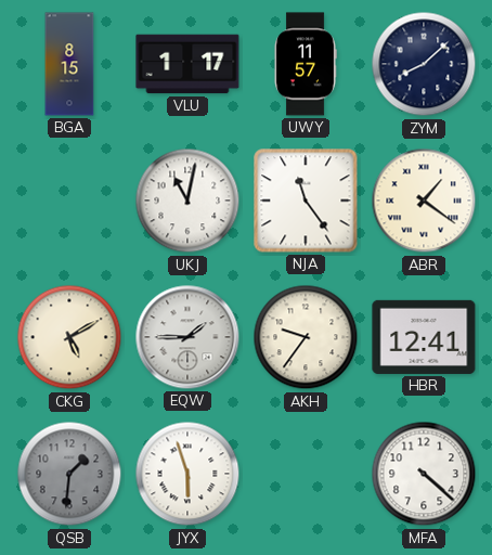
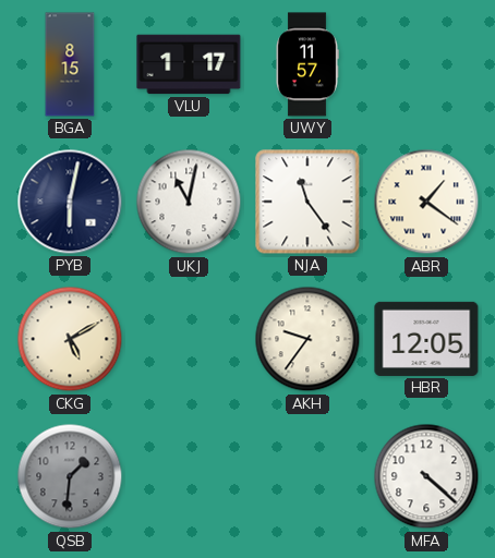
ZYM: 8:08 -> none (424, 64)
PYB: none -> 6:02 (70, 202)
EQW: 1:45 -> none (187, 337)
HBR: 12:41 -> 12:05 (426, 339)
JYX: 5:57 -> none (187, 474)
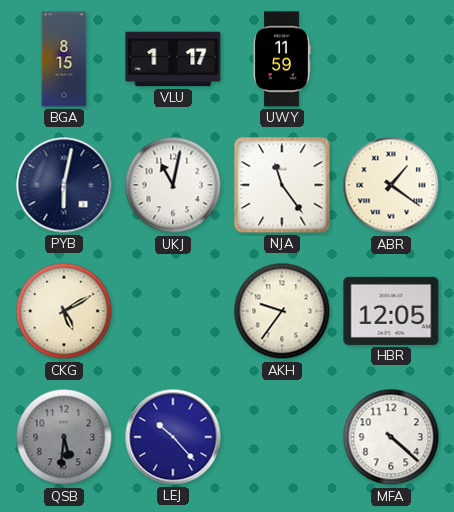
UWY: 11:57 -> 11:59 (282, 59)
QSB: 1:31 -> 5:31 (64, 437)
LEJ: none -> 10:23 (173, 437)
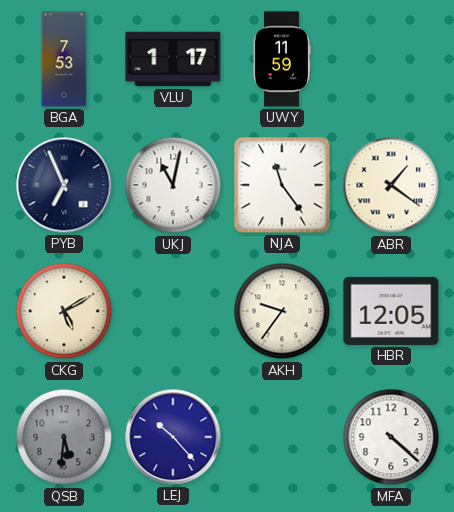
BGA: 8:15 -> 7:53 (64, 59)
PYB: 6:02 -> 6:56 (64, 185)
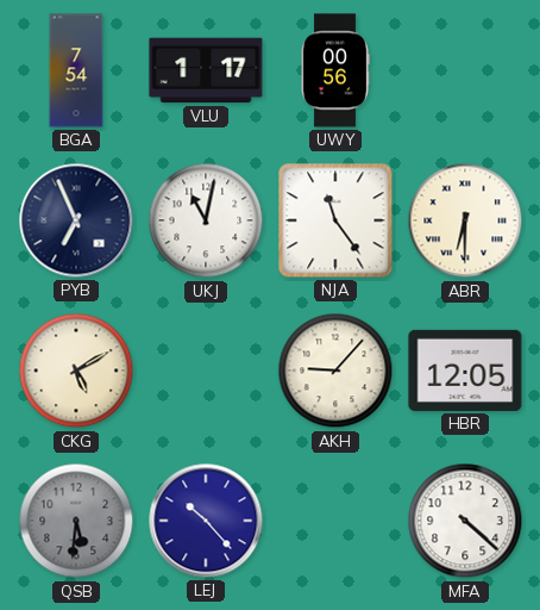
BGA: 7:53 -> 7:54 (76, 70)
UWY: 11:59 -> 00:56 (335, 70)
ABR: 1:21 -> 6:30 (465, 220)
AKH: 9:36 -> 9:07 (335, 371)
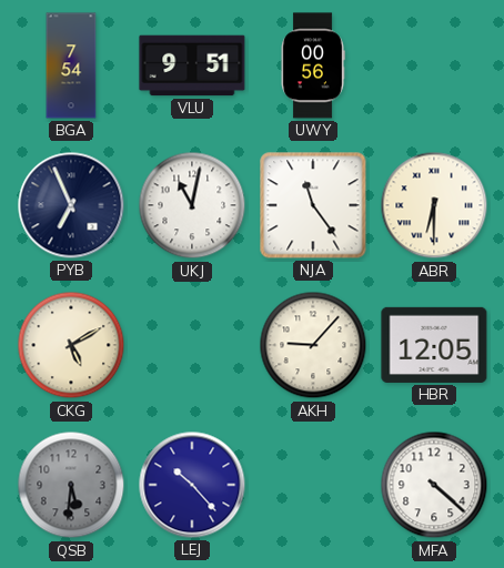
VLU: 1:17 -> 9:51 (192, 65)
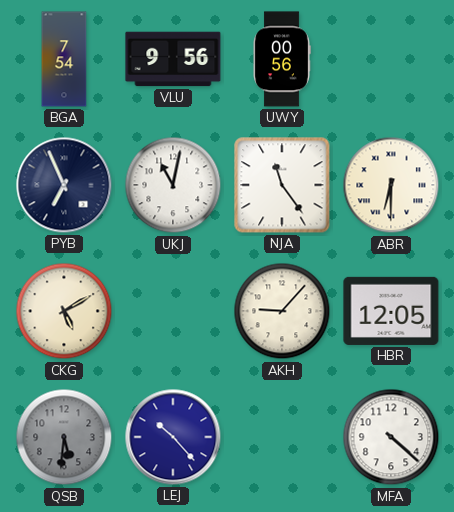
VLU: 9:51 -> 9:56 (173, 59)
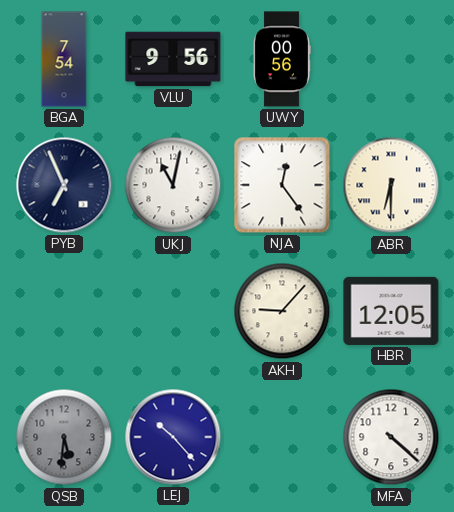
NJA: 11:24 -> 12:24 (282, 185)
CKG: 5:10 -> none (64, 311)
